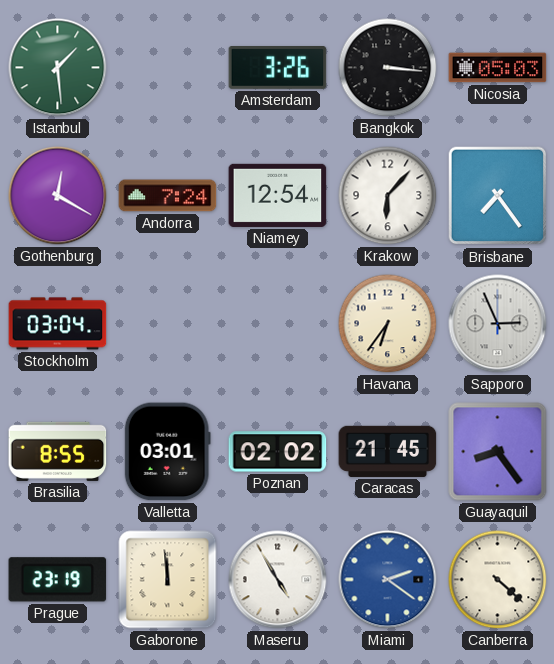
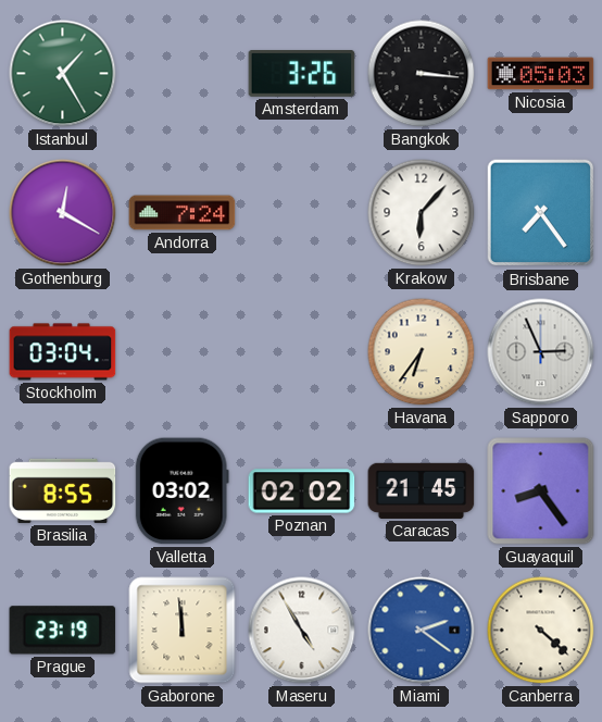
Istanbul: 1:29 -> 1:25 (63, 74)
Niamey: 12:54 -> none (278, 195)
Valletta: 03:01 -> 03:02 (181, 491)
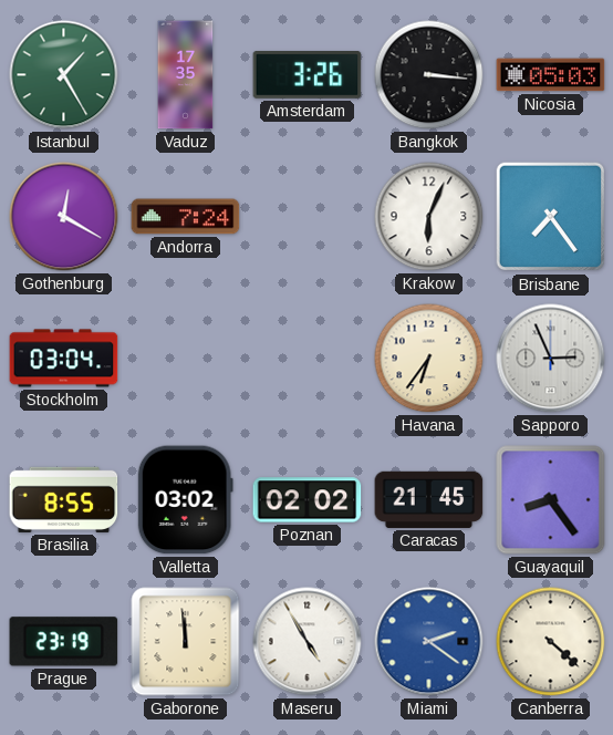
Vaduz: none -> 17:35 (186, 75)
Krakow: 6:07 -> 6:04 (429, 217)
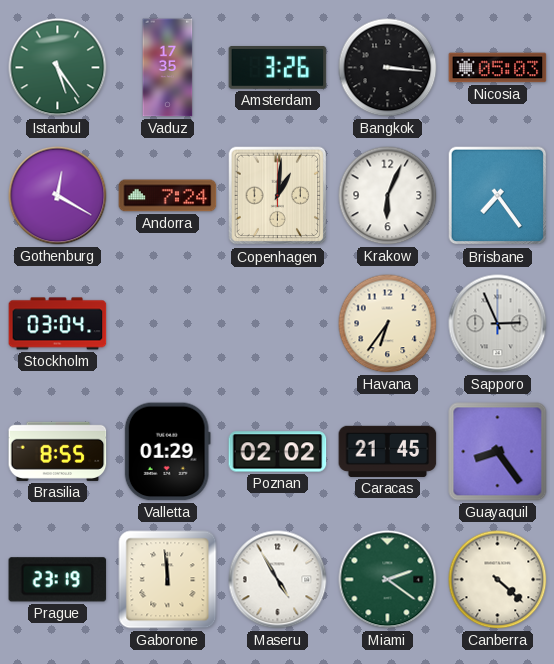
Istanbul: 1:25 -> 5:24 (58, 68)
Copenhagen: none -> 1:01 (278, 196)
Valletta: 03:02 -> 01:29 (167, 452)
Miami dial: blue -> green (388, 580)
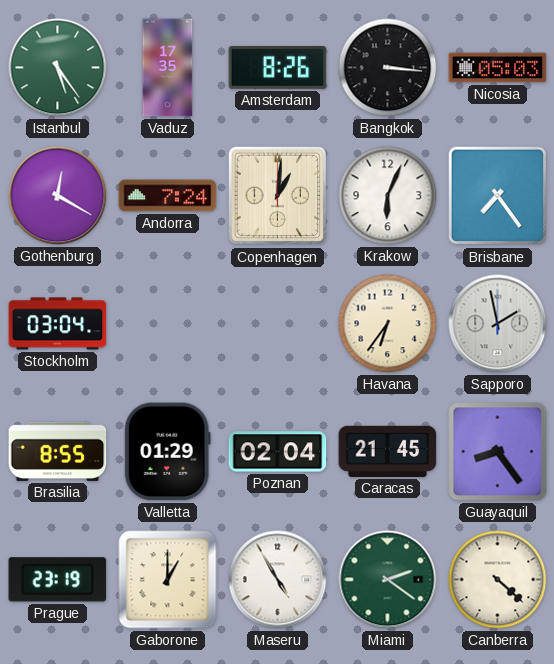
Amsterdam: 3:26 -> 8:26 (278, 68)
Sapporo: 2:56 -> 1:58 (498, 324)
Poznan: 02:02 -> 02:04 (278, 452)
Gaborone: 11:59 -> 1:00 (168, 580)
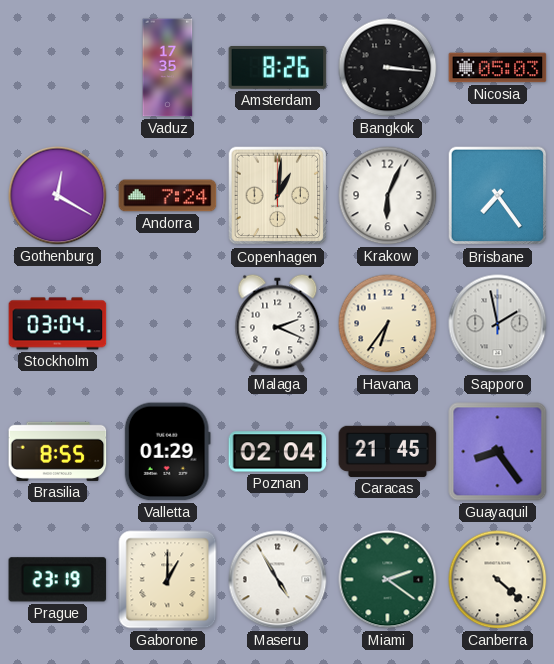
Istanbul: 5:24 -> none (58, 68)
Malaga: none -> 2:19 (278, 324)
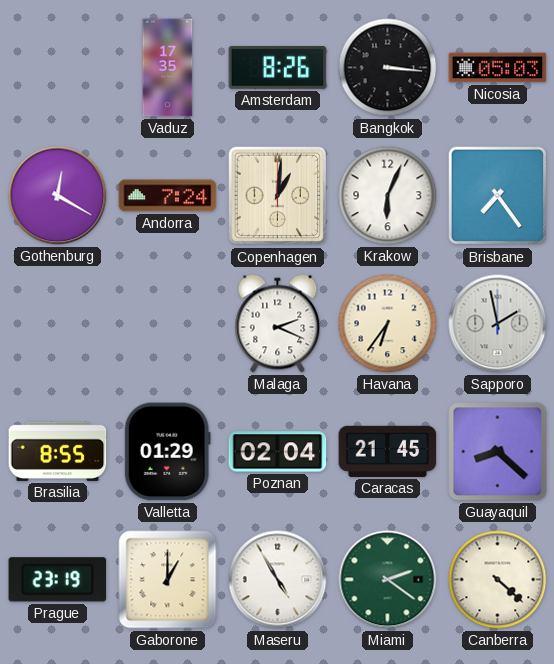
Stockholm: 03:04 -> none (58, 324)
Guayaquil: 8:24 -> 8:22 (498, 452)
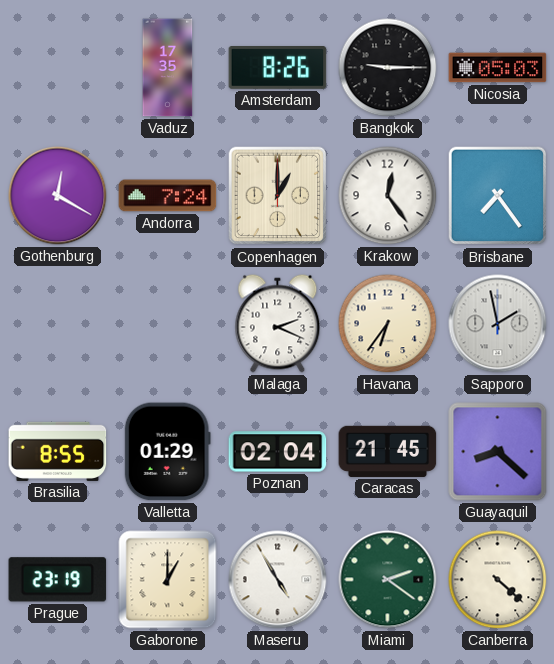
Bangkok: 3:16 -> 9:15 (388, 68)
Copenhagen: 1:01 -> 1:00 (278, 196)
Krakow: 6:04 -> 12:24 (388, 196)
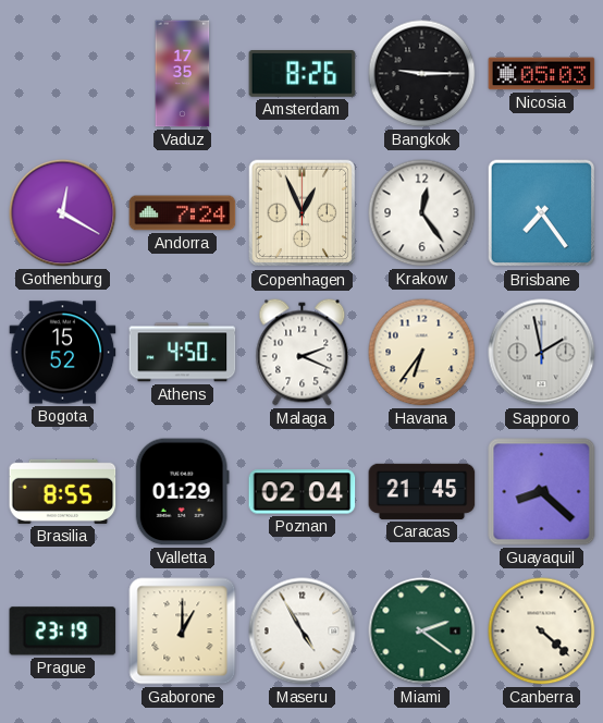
Copenhagen: 1:00 -> 12:56 (303, 213)
Bogota: none -> 15:52 (63, 353)
Athens: none -> 4:50 (183, 353)
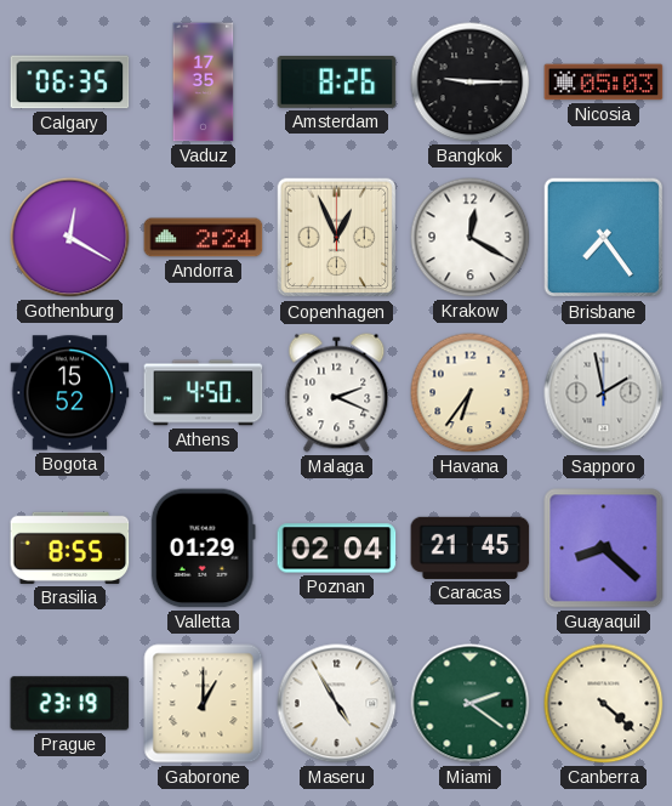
Calgary: none -> 06:35 (70, 83)
Andorra: 7:24 -> 2:24 (204, 238)
Krakow: 12:24 -> 12:20 (471, 238)
